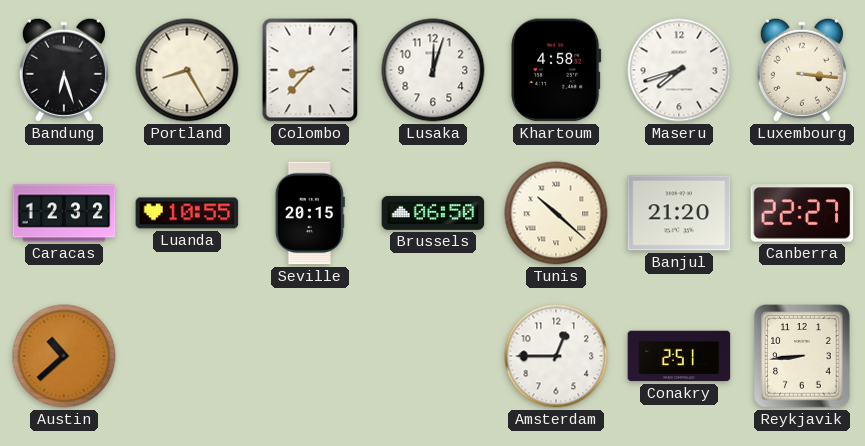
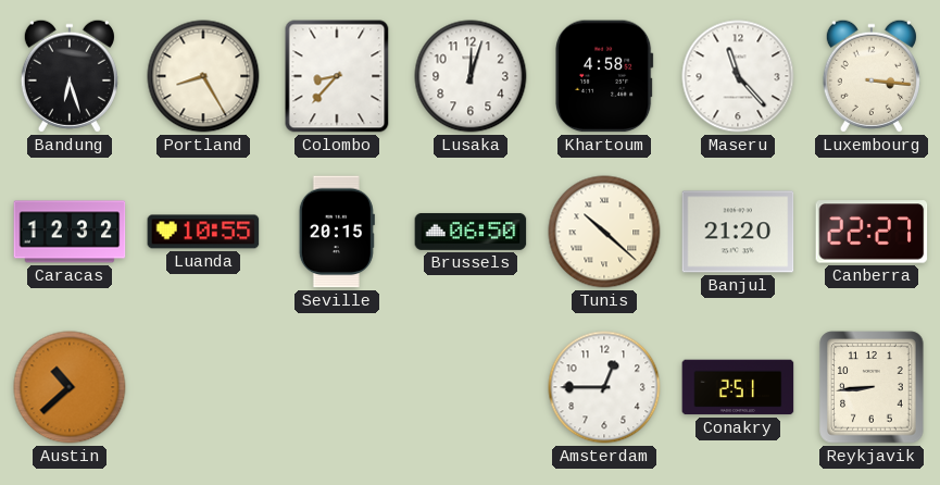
Maseru: 7:42 -> 11:23 (738, 76)
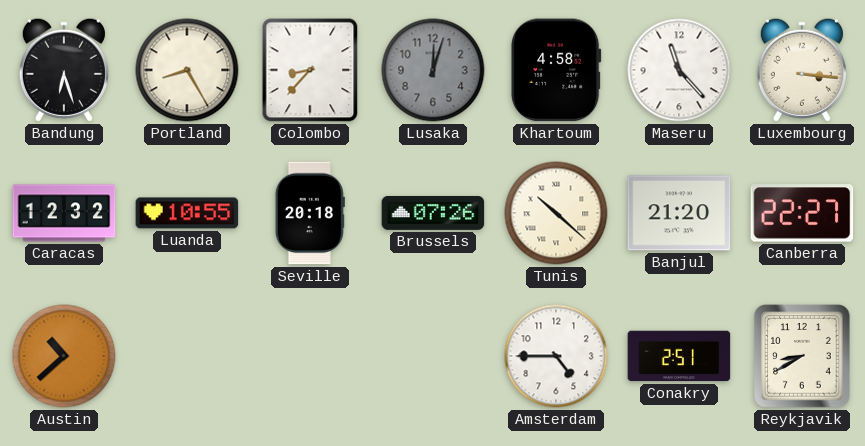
Lusaka dial: white -> grey (433, 70)
Seville: 20:15 -> 20:18 (310, 213)
Brussels: 06:50 -> 07:26 (433, 213)
Amsterdam: 12:45 -> 4:45 (556, 356)
Reykjavik: 8:44 -> 8:40 (802, 356)
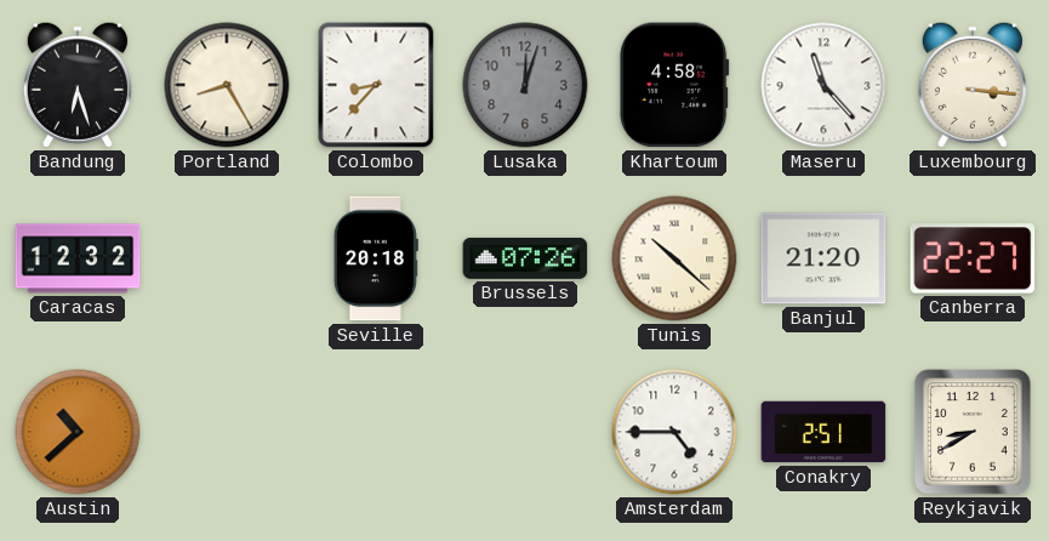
Luanda: 10:55 -> none (187, 213)
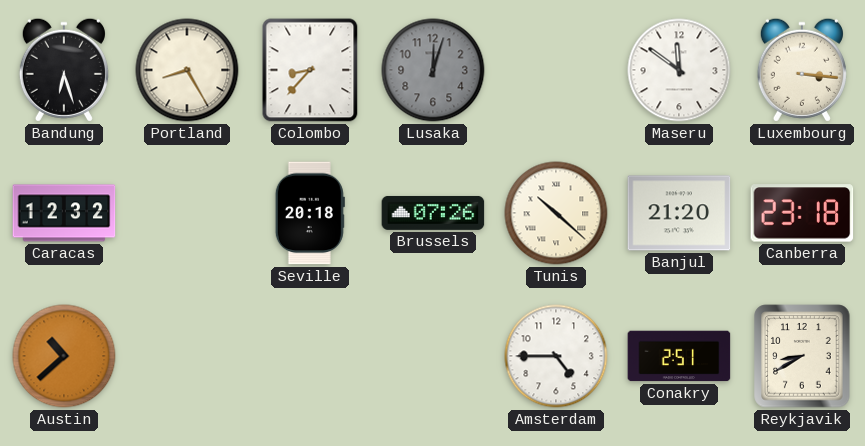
Khartoum: 4:58 -> none (675, 85)
Maseru: 11:23 -> 11:51 (679, 70)
Canberra: 22:27 -> 23:18 (802, 213)
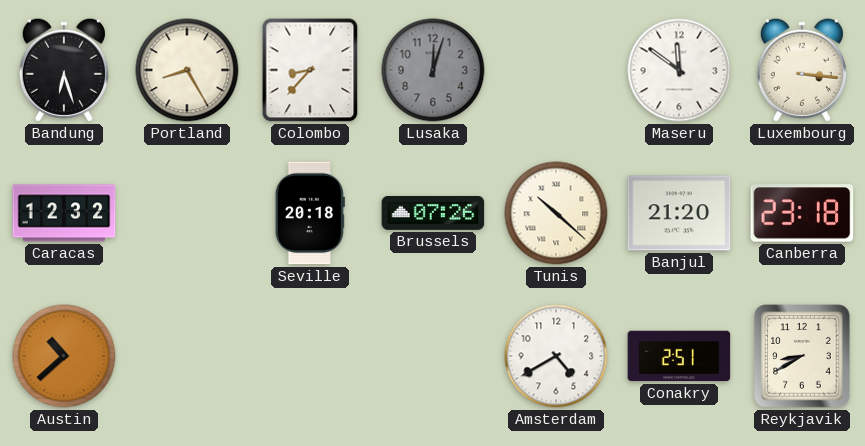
Amsterdam: 4:45 -> 4:40 (556, 356)
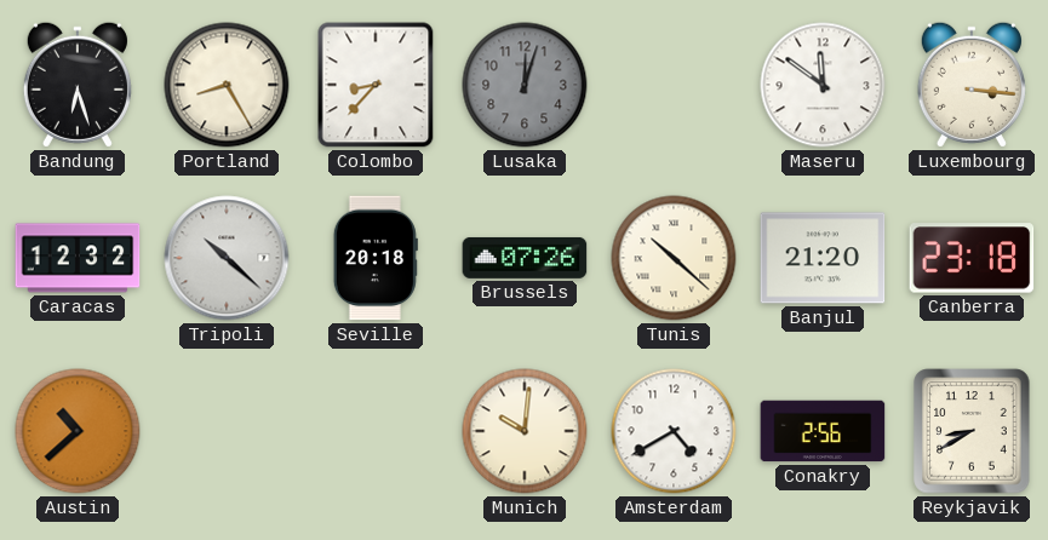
Tripoli: none -> 10:22 (227, 258)
Munich: none -> 10:01 (525, 431)
Conakry: 2:51 -> 2:56 (823, 431)
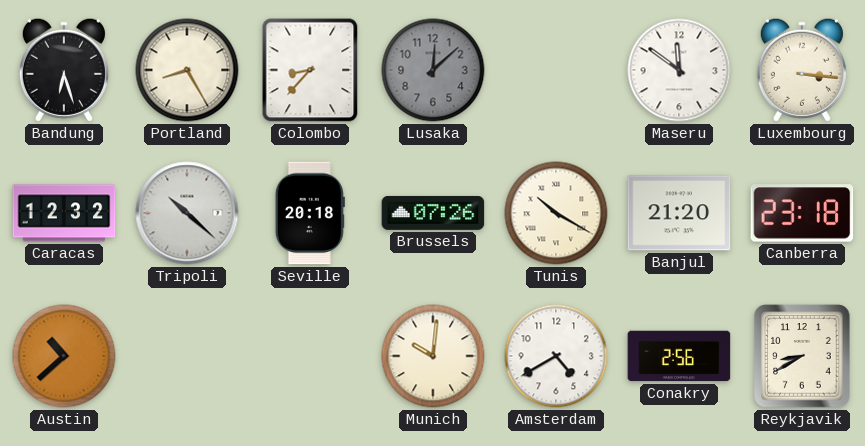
Lusaka: 12:03 -> 12:08 (433, 70)
Tunis: 10:22 -> 10:20 (556, 213)
